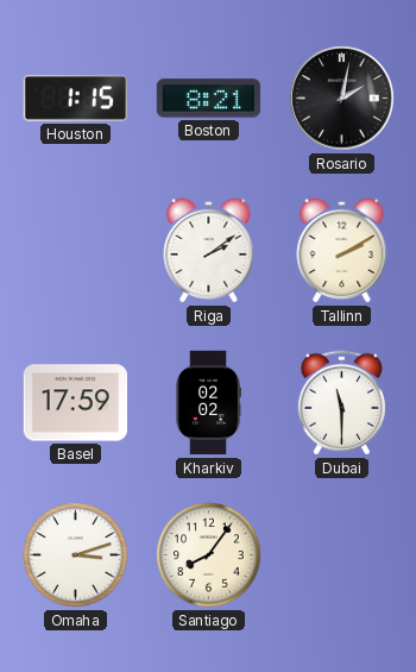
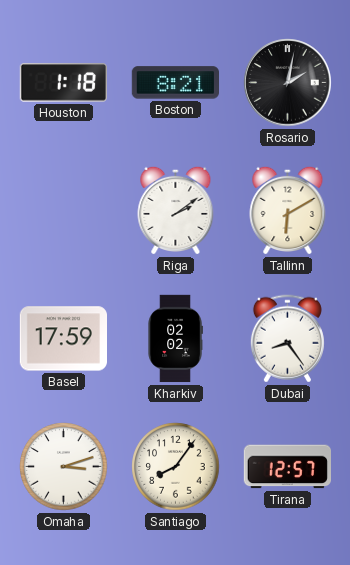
Houston: 1:15 -> 1:18 (63, 83)
Tallinn: 2:10 -> 6:10 (288, 210)
Dubai: 11:30 -> 8:24 (287, 339)
Tirana: none -> 12:57 (287, 467)
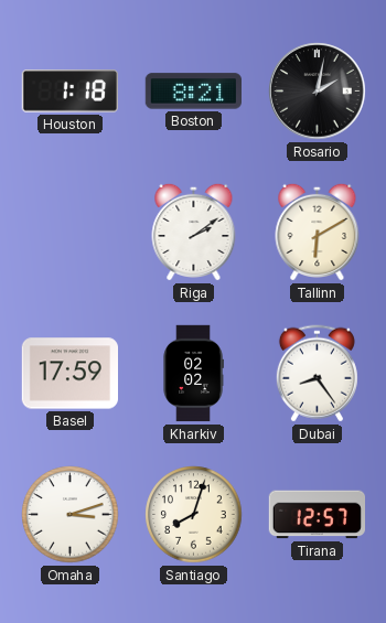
Santiago: 8:06 -> 8:03 (194, 515)
